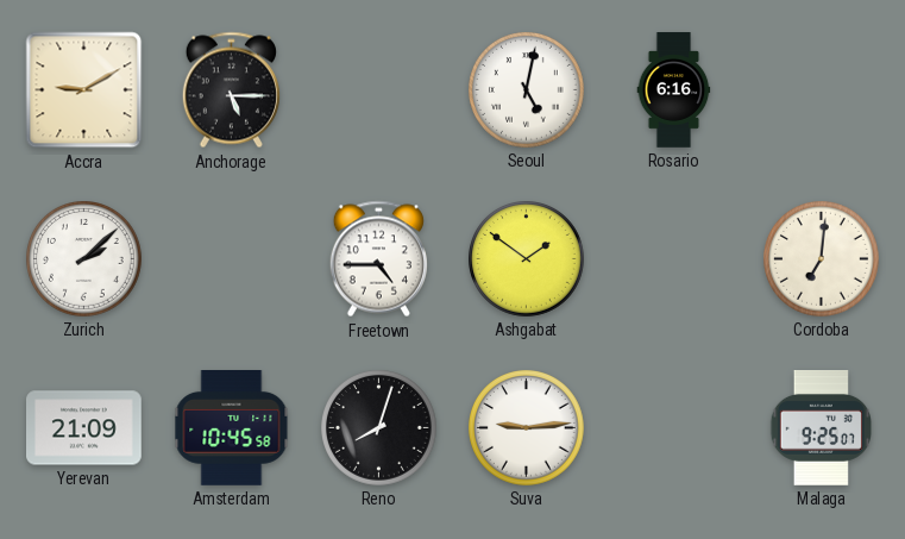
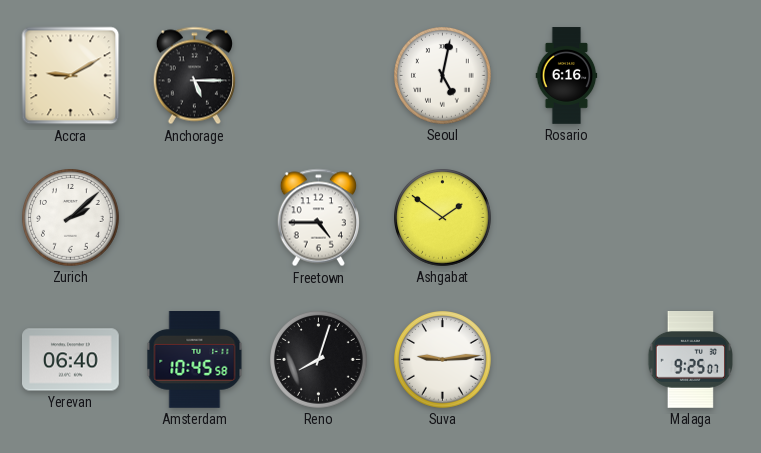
Cordoba: 7:01 -> none (822, 259)
Yerevan: 21:09 -> 06:40 (71, 360)
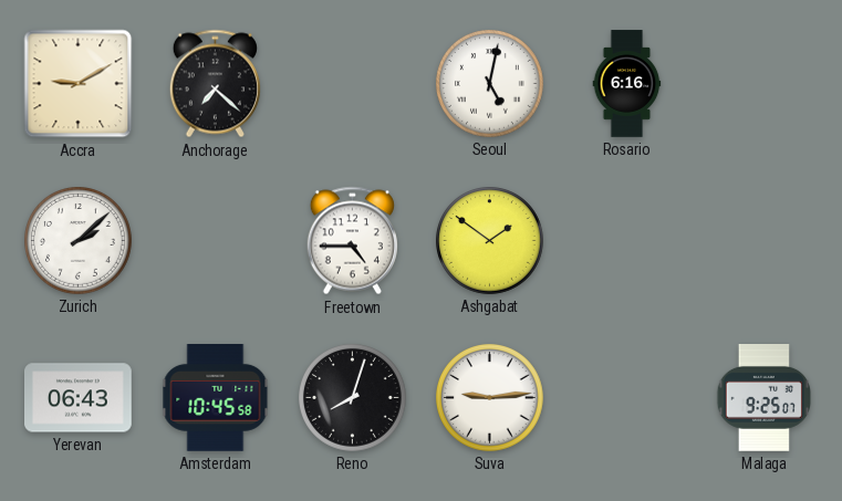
Anchorage: 5:15 -> 7:22 (215, 84)
Yerevan: 06:40 -> 06:43 (79, 398)
